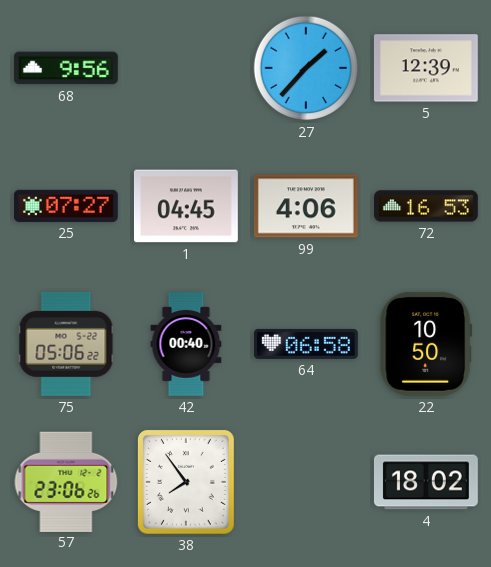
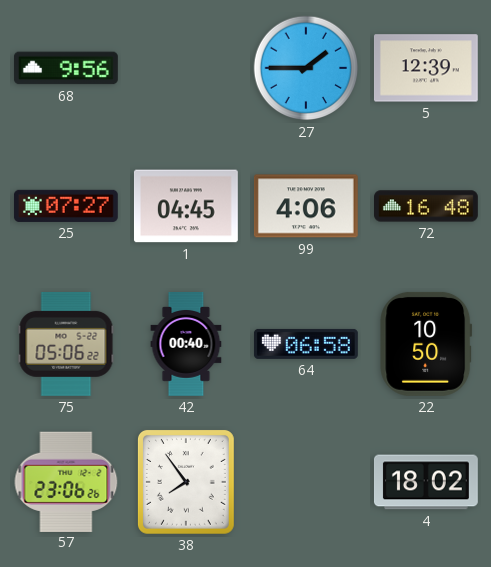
27: 1:37 -> 1:45 (306, 68)
72: 16:53 -> 16:48 (427, 206)
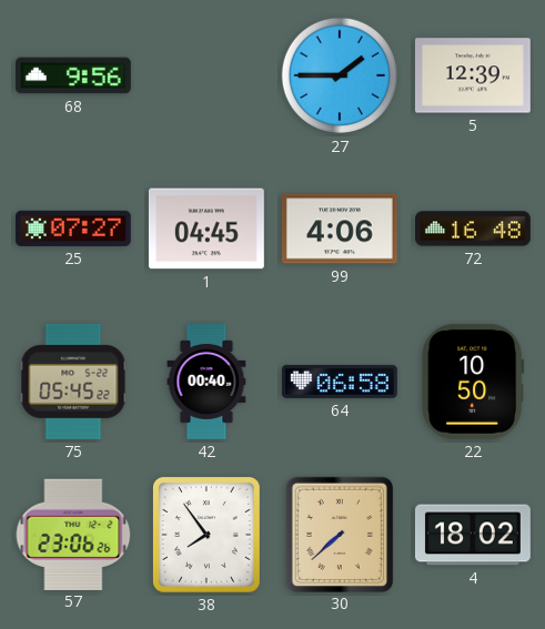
75: 05:06 -> 05:45 (73, 382)
30: none -> 7:38 (340, 534)
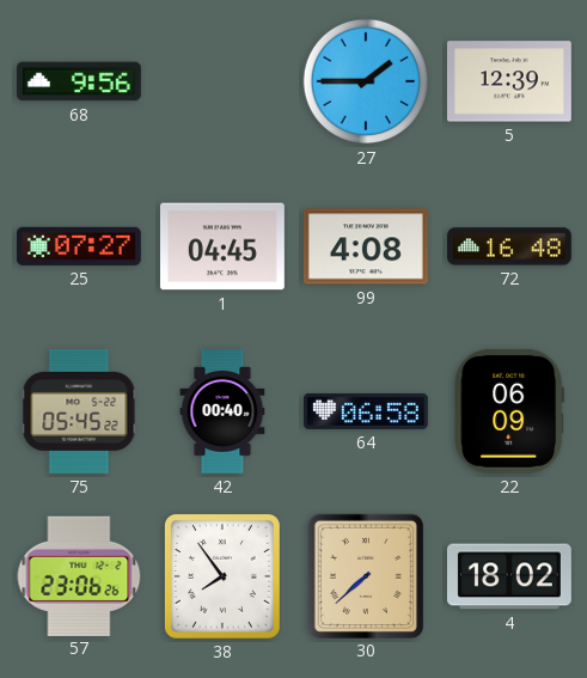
99: 4:06 -> 4:08 (366, 246)
22: 10:50 -> 06:09 (509, 411)
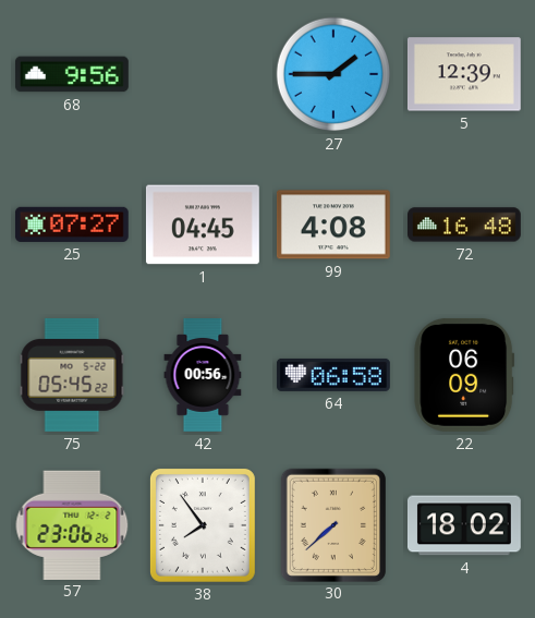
42: 00:40 -> 00:56 (203, 376)
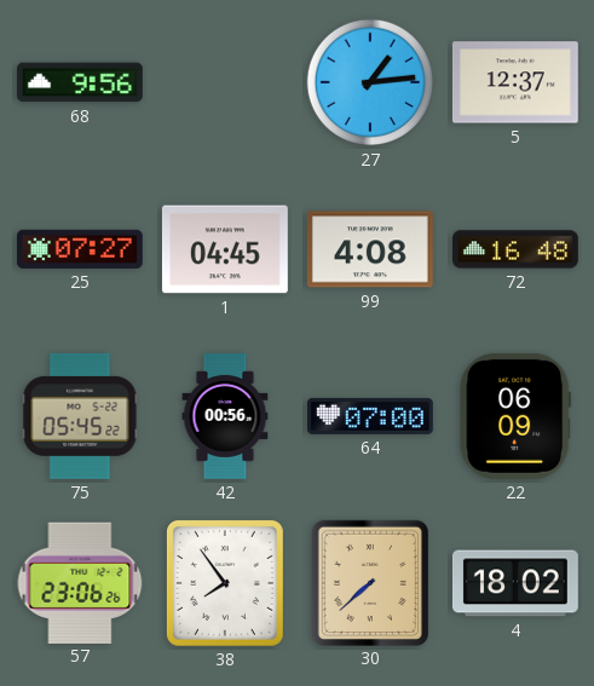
27: 1:45 -> 1:14 (370, 82)
5: 12:39 -> 12:37 (515, 82)
64: 06:58 -> 07:00 (370, 416)
